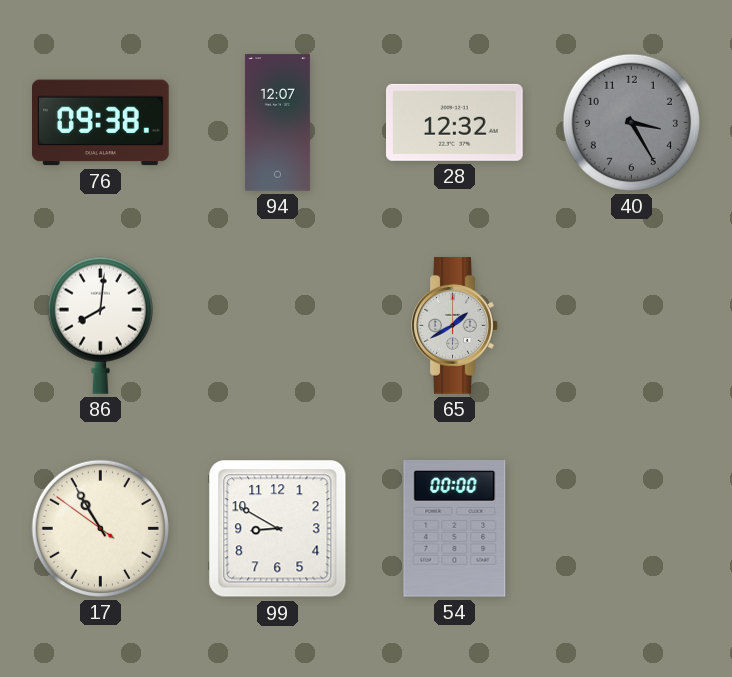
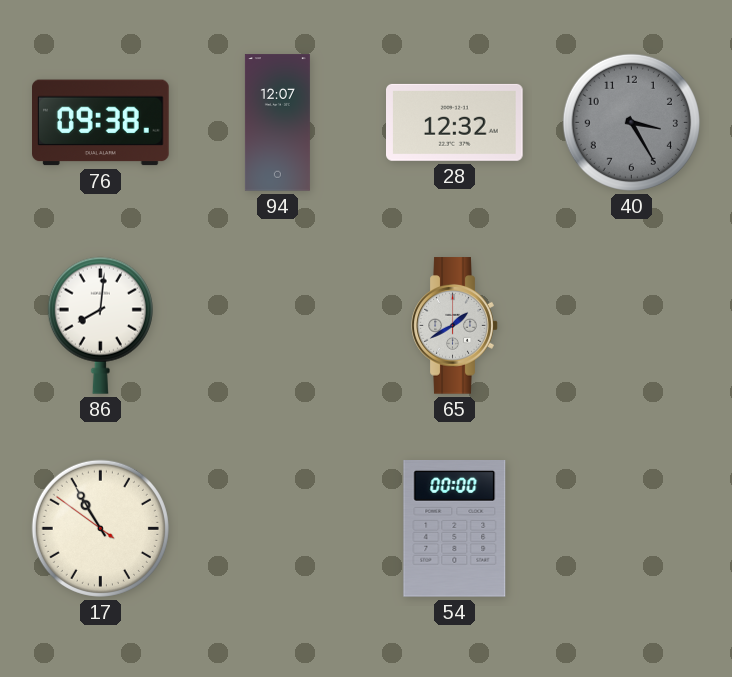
99: 8:50 -> none (278, 529)
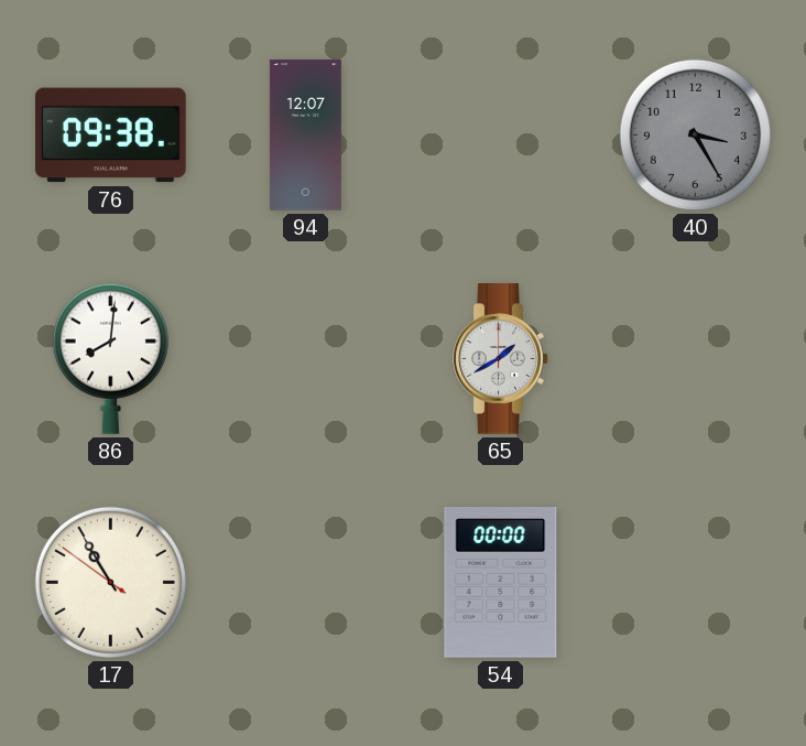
28: 12:32 -> none (455, 122)
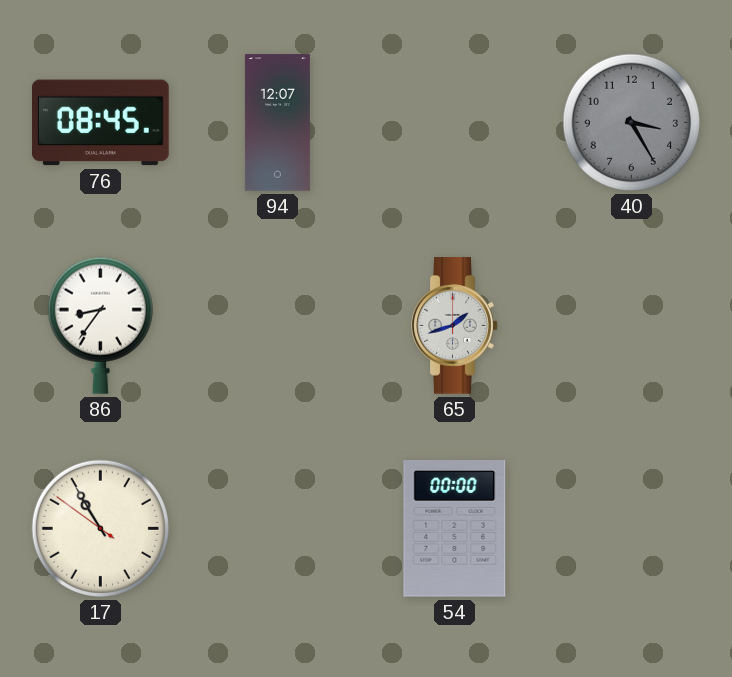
76: 09:38 -> 08:45 (101, 123)
86: 8:01 -> 8:36 (100, 325)
65: 1:40 -> 1:42 (455, 326)
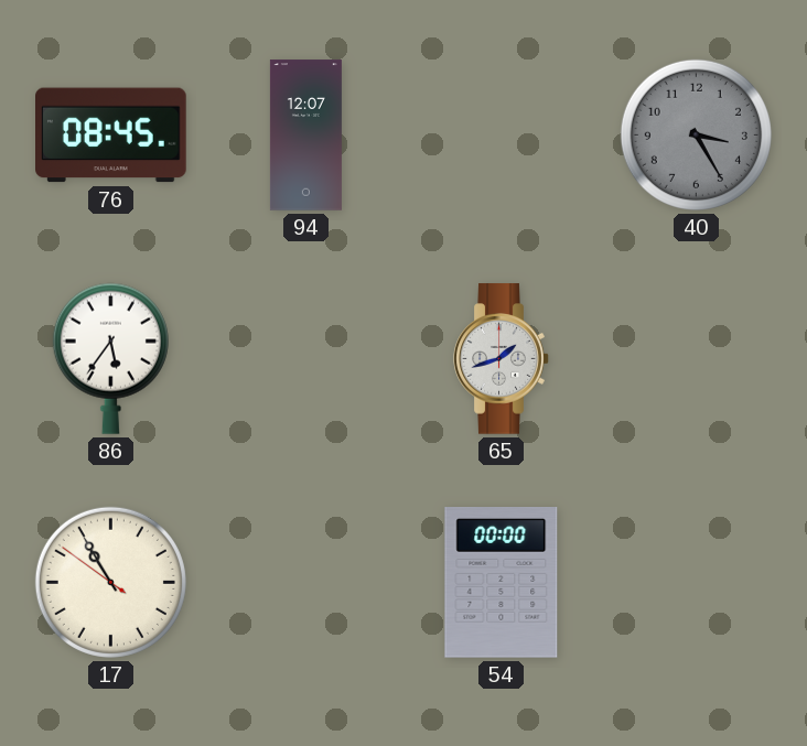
86: 8:36 -> 5:36 (110, 358)
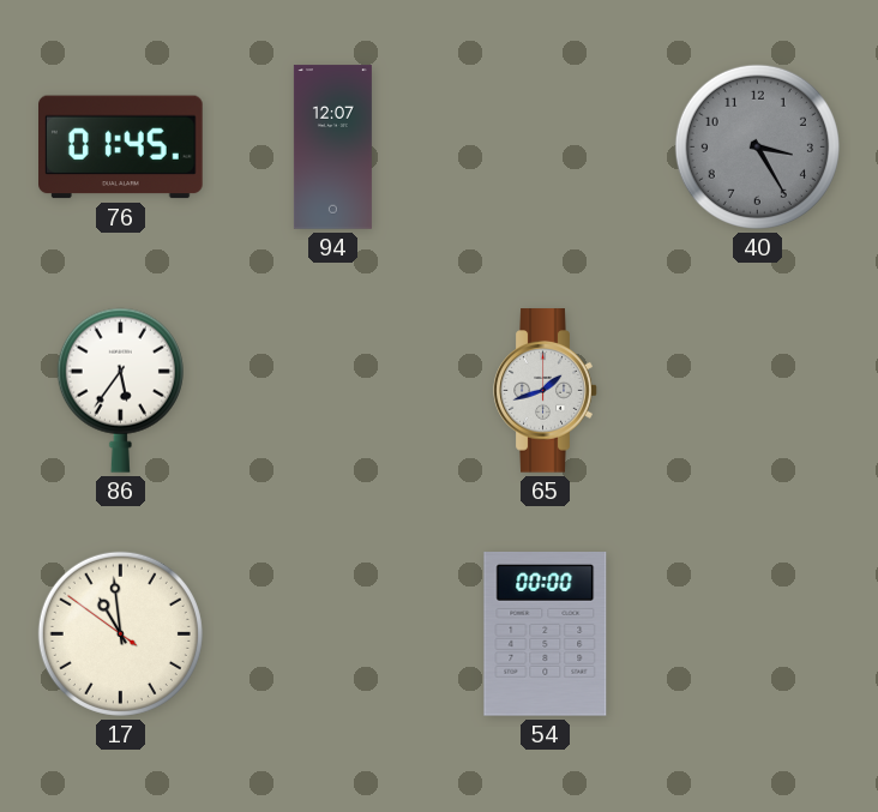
76: 08:45 -> 01:45 (121, 148)
17: 10:54 -> 10:58 (120, 633)
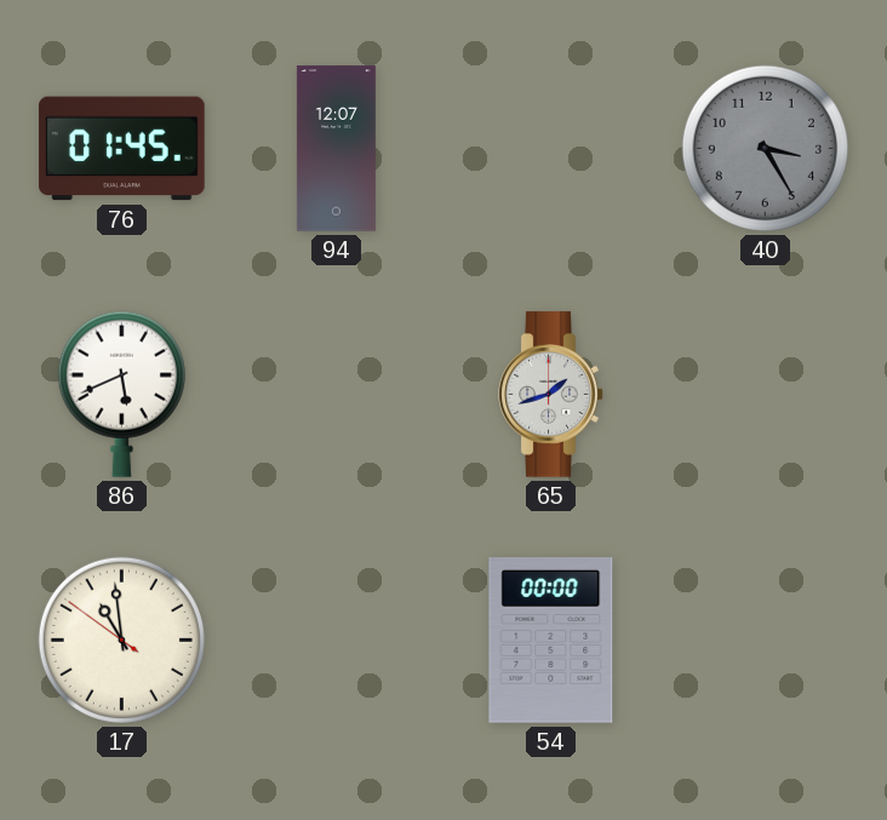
86: 5:36 -> 5:41 (121, 394)
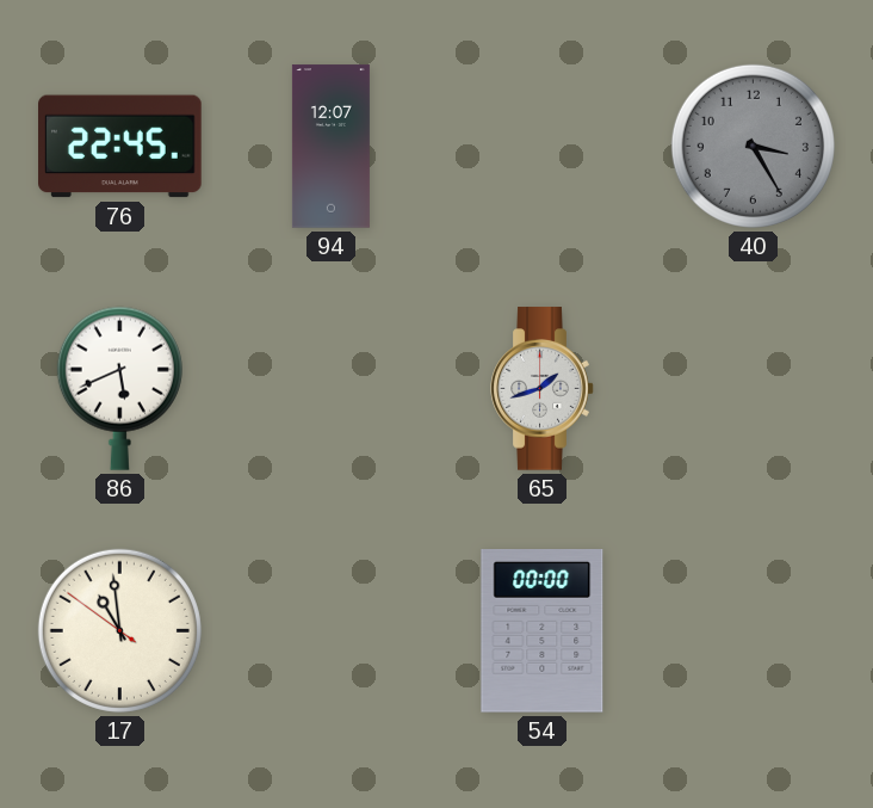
76: 01:45 -> 22:45 (120, 147)
